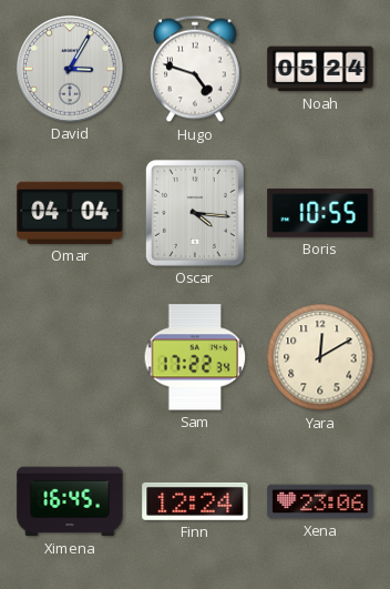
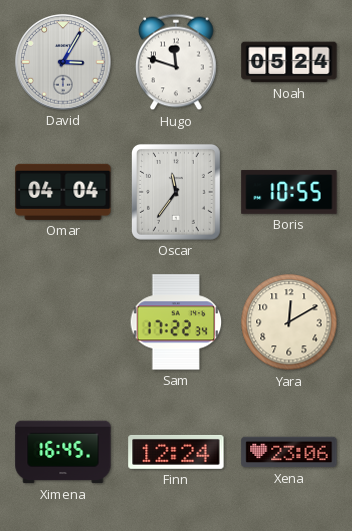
Hugo: 4:48 -> 11:48 (176, 62)
Oscar: 4:16 -> 11:36 (176, 192)
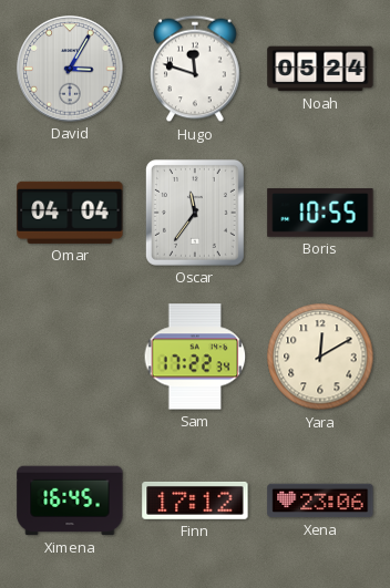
Finn: 12:24 -> 17:12 (195, 501)
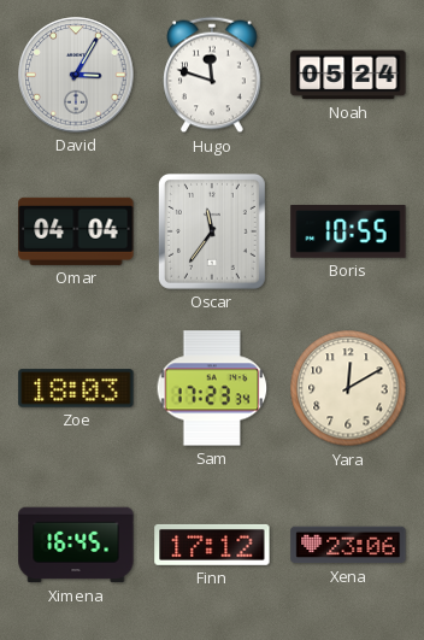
Zoe: none -> 18:03 (76, 388)
Sam: 17:22 -> 17:23 (212, 388)
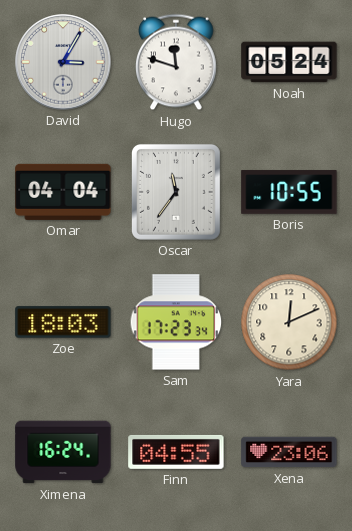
Yara: 12:10 -> 12:11 (289, 322)
Ximena: 16:45 -> 16:24 (63, 452)
Finn: 17:12 -> 04:55 (176, 452)
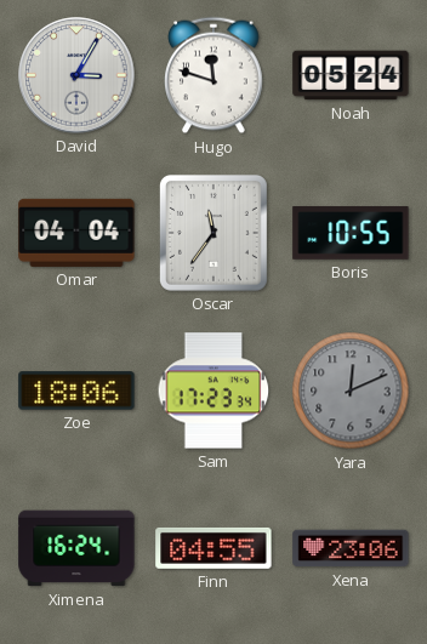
Zoe: 18:03 -> 18:06 (76, 391)
Yara dial: cream -> grey (351, 391)
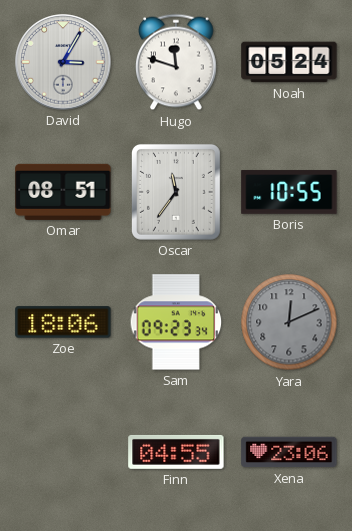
Omar: 04:04 -> 08:51 (63, 192)
Sam: 17:23 -> 09:23 (176, 322)
Ximena: 16:24 -> none (76, 548)
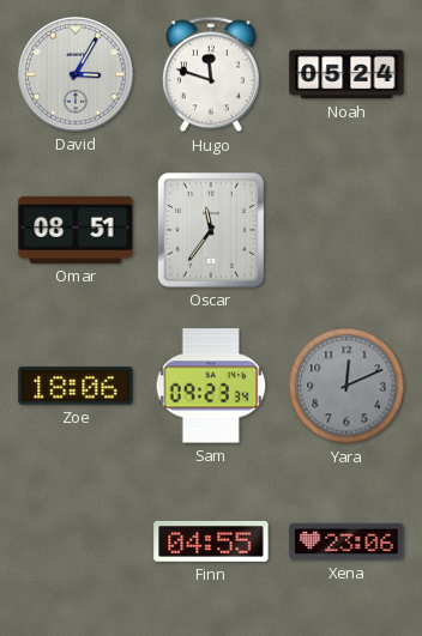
Boris: 10:55 -> none (289, 192)
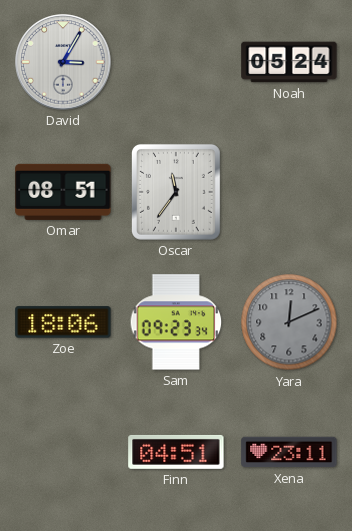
Hugo: 11:48 -> none (211, 74)
Finn: 04:55 -> 04:51 (176, 452)
Xena: 23:06 -> 23:11 (289, 452)
